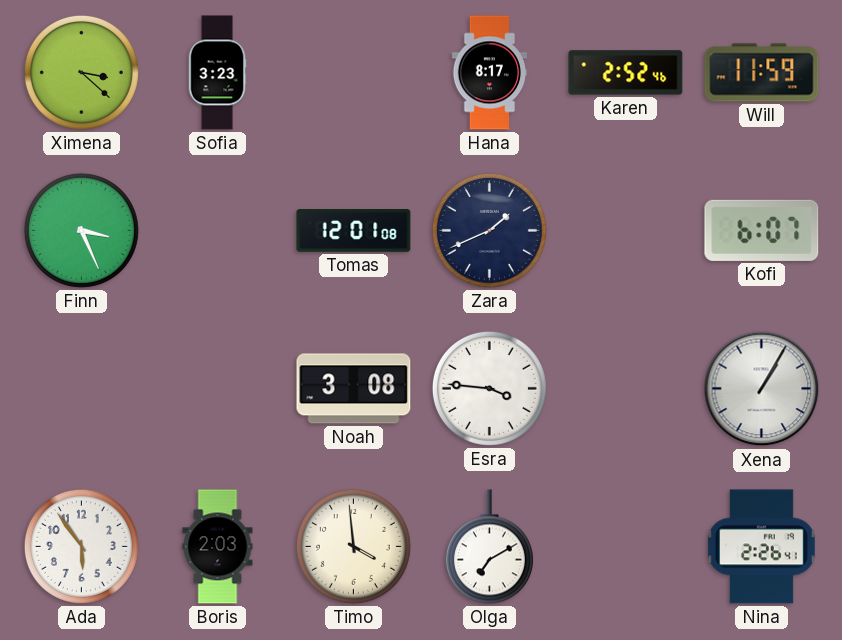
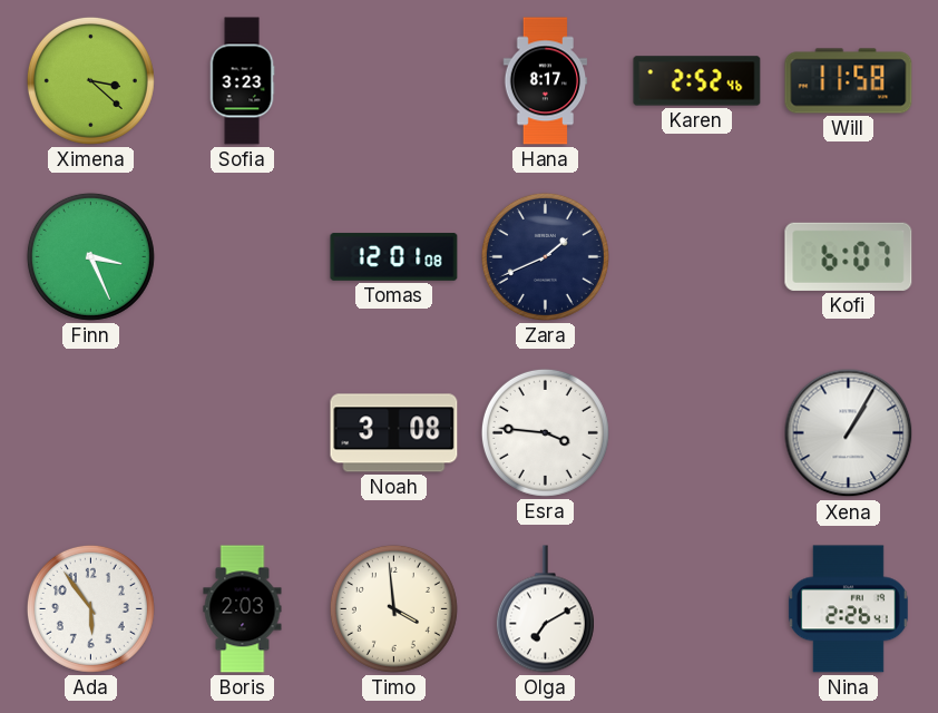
Will: 11:59 -> 11:58 (849, 81)
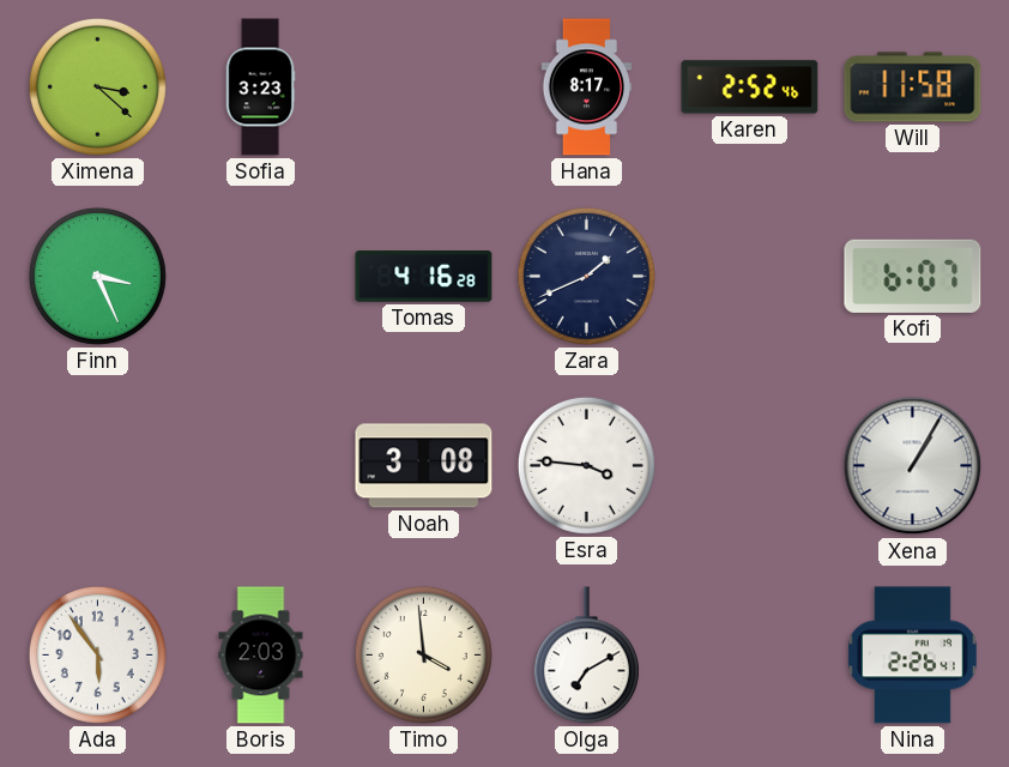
Tomas: 12:01 -> 4:16 (424, 277)
